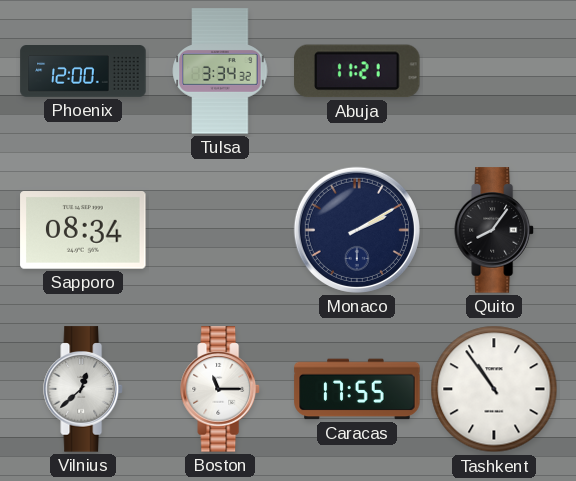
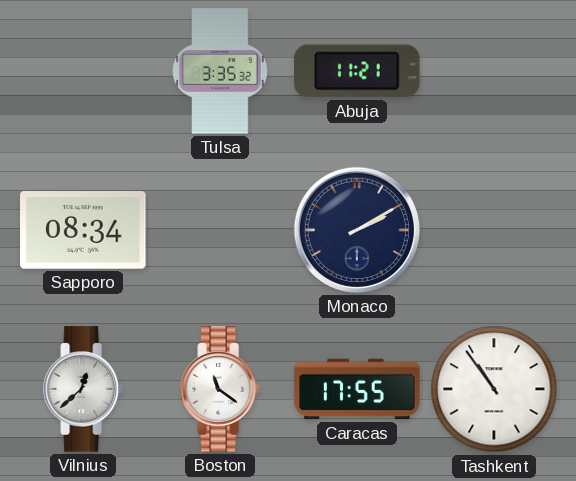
Phoenix: 12:00 -> none (83, 72)
Tulsa: 3:34 -> 3:35 (220, 71)
Quito: 8:06 -> none (494, 230)
Boston: 11:15 -> 11:21 (220, 389)
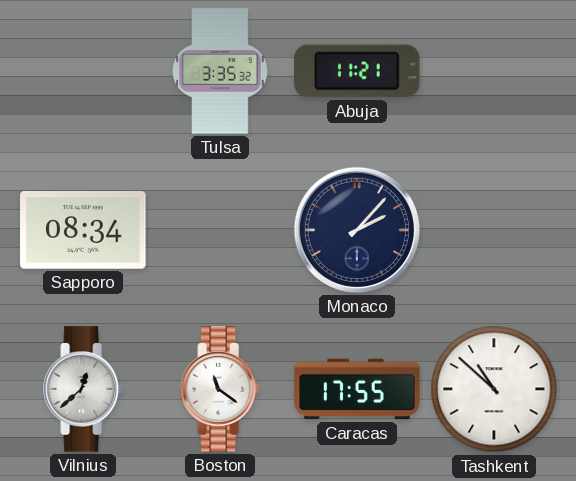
Monaco: 2:10 -> 2:07 (357, 230)
Tashkent: 10:54 -> 10:52 (494, 389)
